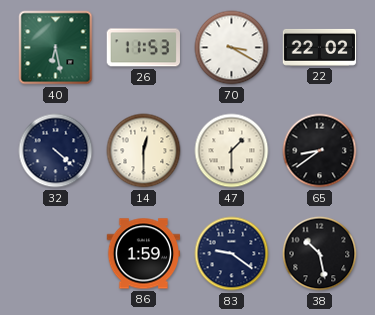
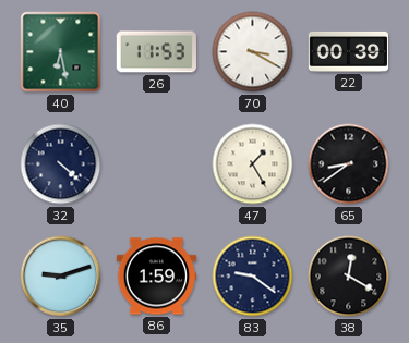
22: 22:02 -> 00:39 (349, 51)
14: 12:30 -> none (144, 151)
47: 1:30 -> 1:25 (253, 164)
35: none -> 9:12 (61, 277)
38: 10:28 -> 12:20 (349, 277)
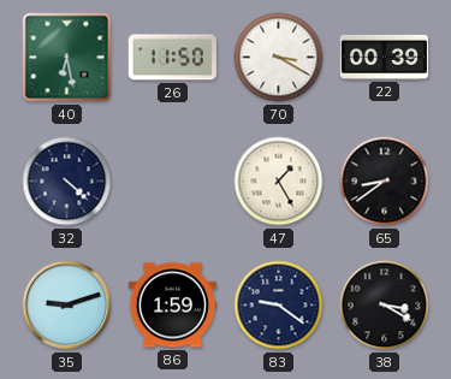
26: 11:53 -> 11:50 (172, 58)
38: 12:20 -> 3:20 (385, 306)
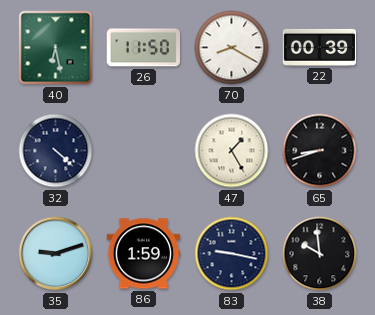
70: 3:20 -> 8:20 (232, 48)
65: 8:39 -> 8:42 (320, 151)
83: 9:21 -> 9:17 (232, 254)
38: 3:20 -> 9:59 (320, 254)
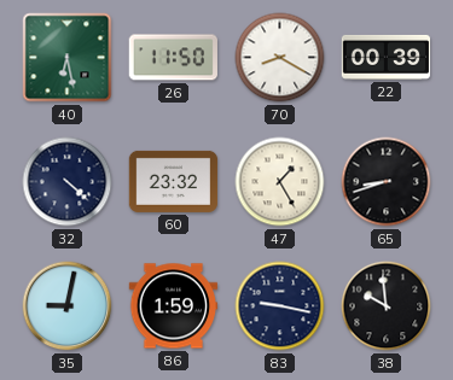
60: none -> 23:32 (174, 181)
35: 9:12 -> 9:02 (68, 306)
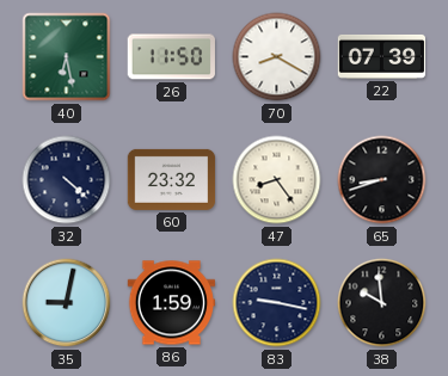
22: 00:39 -> 07:39 (382, 56)
47: 1:25 -> 8:24 (277, 180)
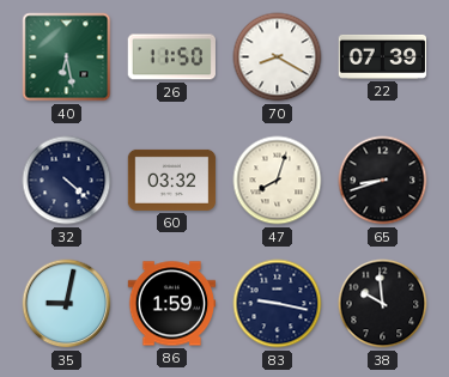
60: 23:32 -> 03:32 (172, 180)
47: 8:24 -> 8:03 (278, 181)
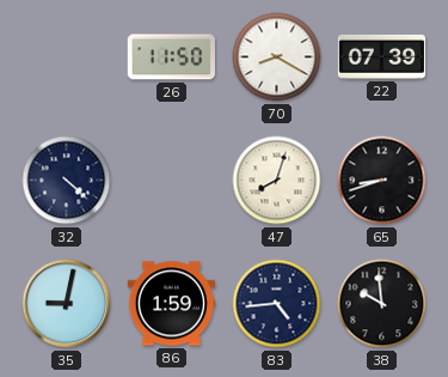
40: 6:28 -> none (67, 57)
60: 03:32 -> none (172, 180)
83: 9:17 -> 4:44 (277, 304)
